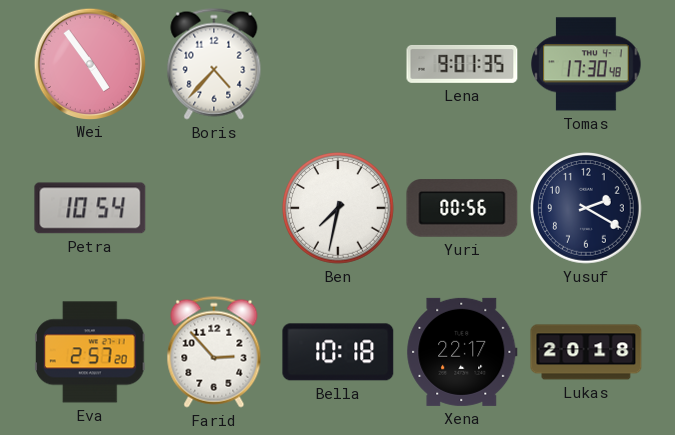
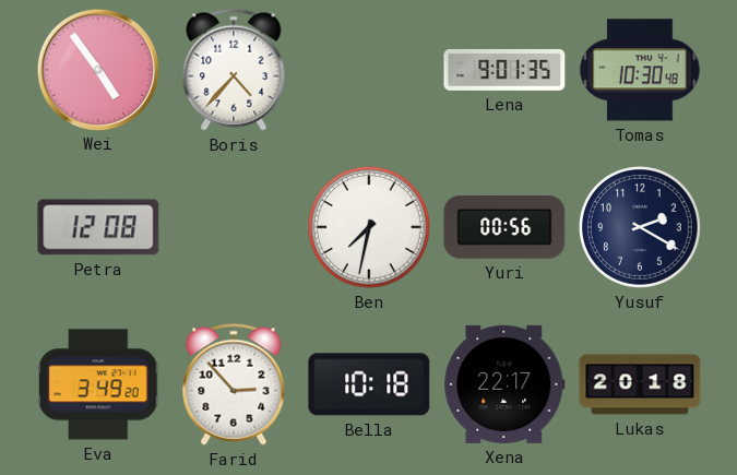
Tomas: 17:30 -> 10:30 (640, 70)
Petra: 10:54 -> 12:08 (98, 227)
Eva: 2:57 -> 3:49 (98, 384)
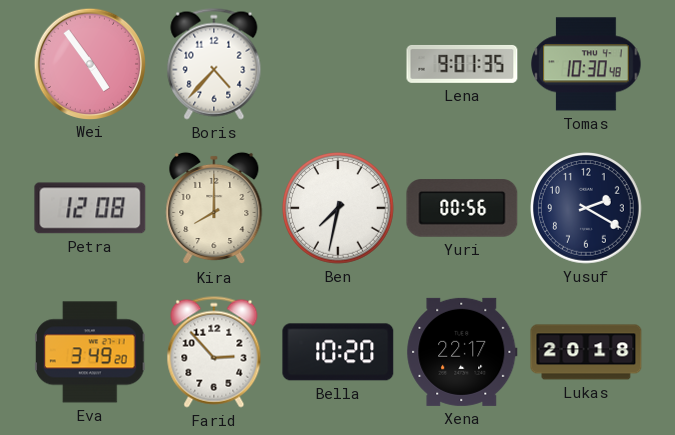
Kira: none -> 8:00 (214, 208)
Bella: 10:18 -> 10:20 (338, 352)
